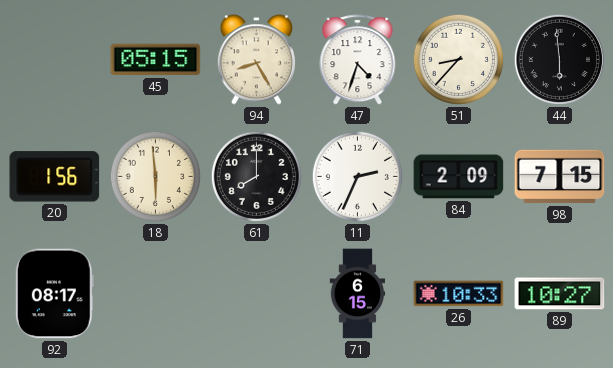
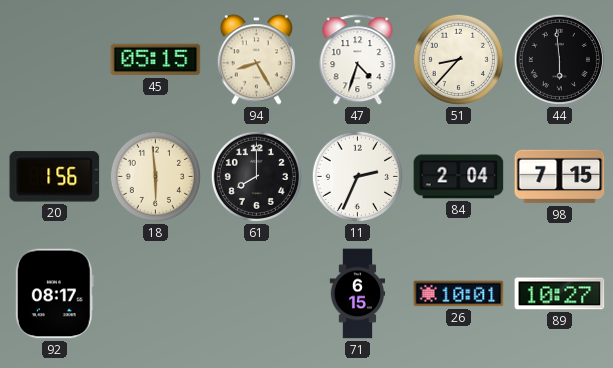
84: 2:09 -> 2:04 (459, 177)
26: 10:33 -> 10:01 (459, 294)
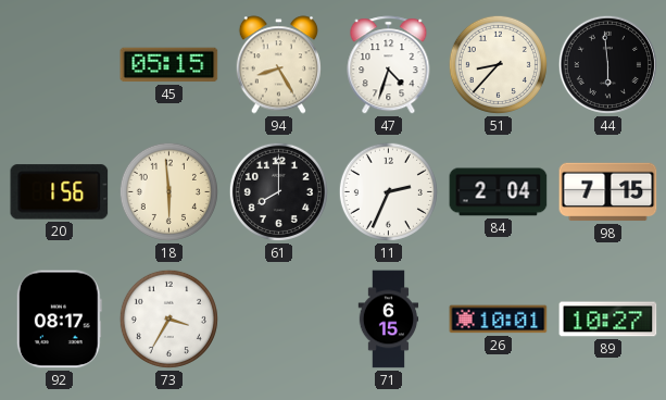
73: none -> 3:35 (168, 318)
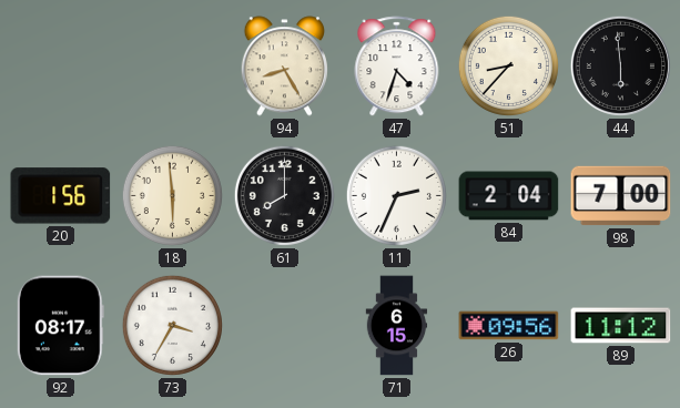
45: 05:15 -> none (169, 65)
98: 7:15 -> 7:00 (621, 196)
26: 10:01 -> 09:56 (509, 326)
89: 10:27 -> 11:12 (621, 326)
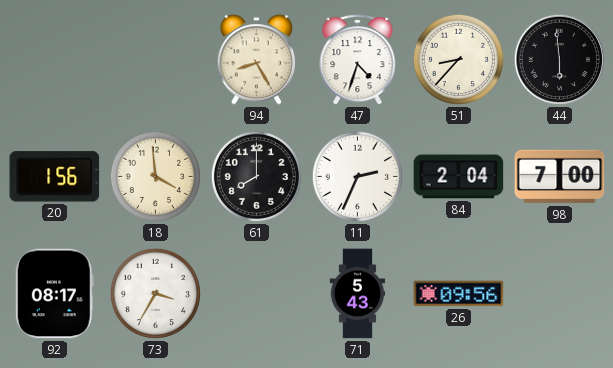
18: 5:59 -> 3:59 (155, 176)
71: 6:15 -> 5:43 (358, 294)
89: 11:12 -> none (621, 326)
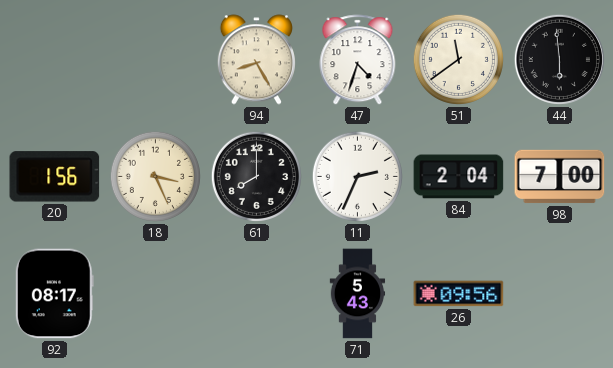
51: 8:37 -> 11:39 (458, 59)
18: 3:59 -> 3:26 (155, 176)
73: 3:35 -> none (155, 293)
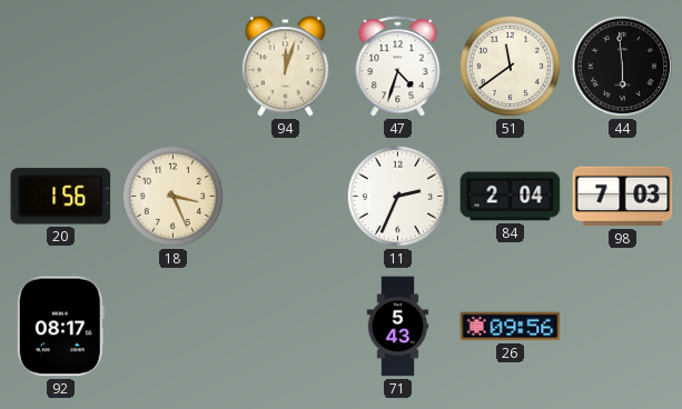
94: 8:25 -> 12:03 (285, 67)
61: 8:00 -> none (256, 176)
98: 7:00 -> 7:03 (623, 197)
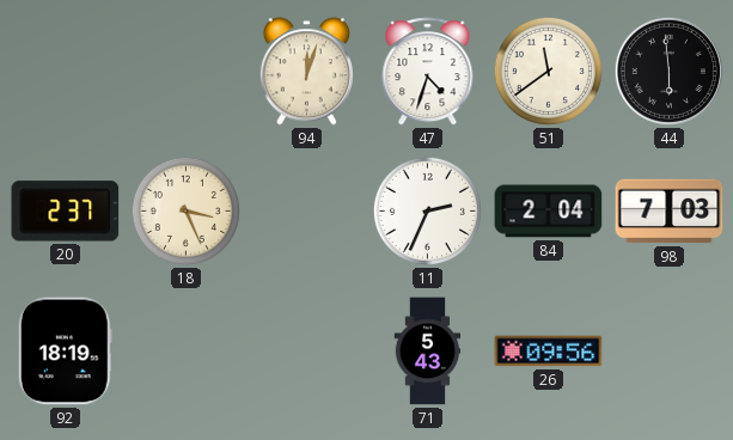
20: 1:56 -> 2:37 (66, 212)
92: 08:17 -> 18:19 (65, 352)
